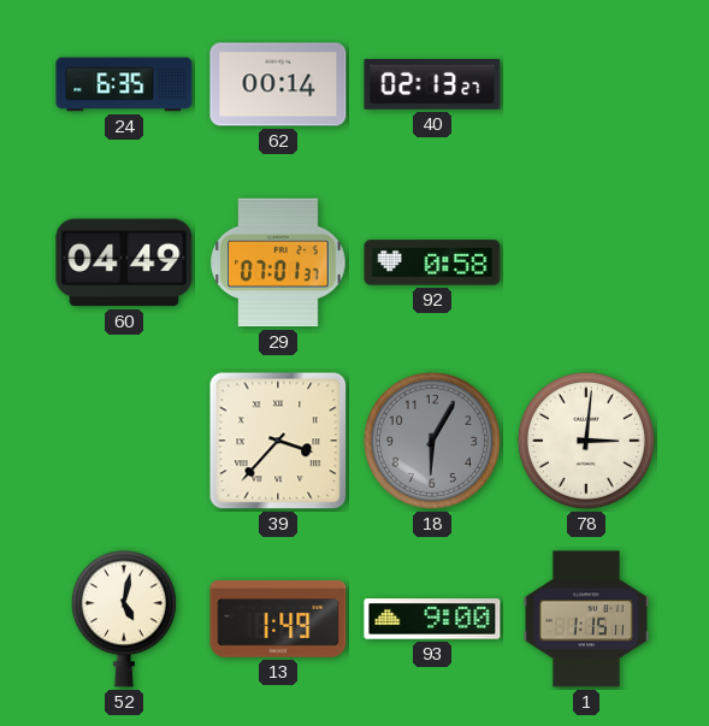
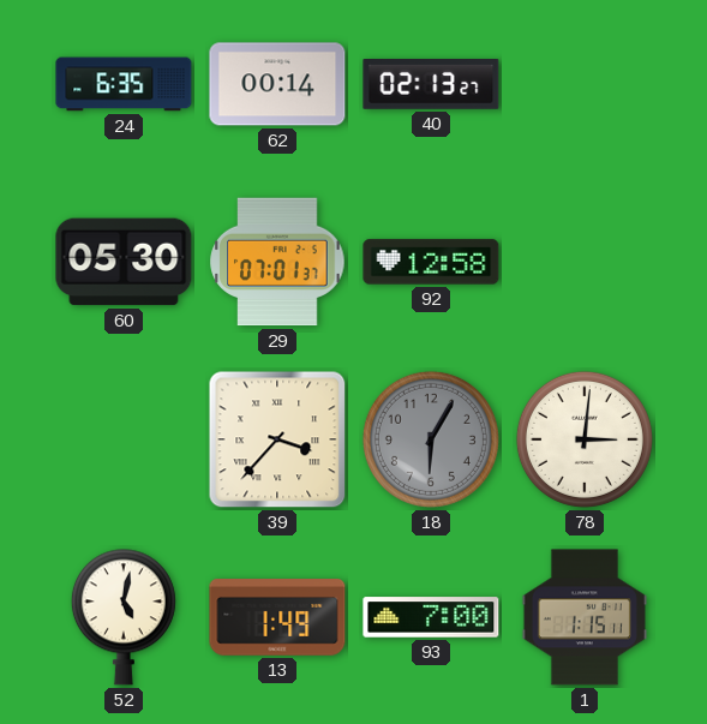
60: 04:49 -> 05:30 (124, 262)
92: 0:58 -> 12:58 (431, 262)
93: 9:00 -> 7:00 (431, 617)
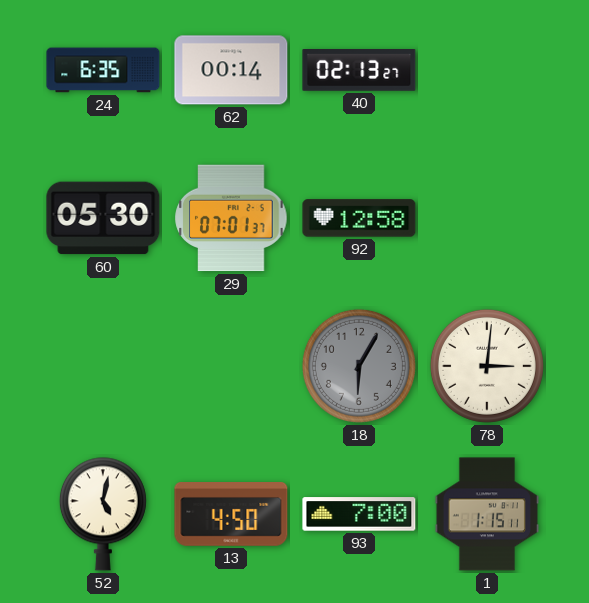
39: 3:37 -> none (277, 439)
13: 1:49 -> 4:50 (231, 515)
